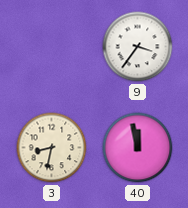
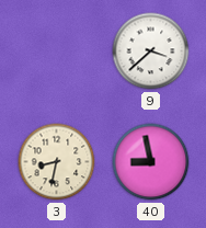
9: 3:36 -> 3:38 (151, 52)
40: 11:58 -> 8:58 (151, 162)
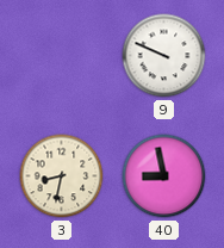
9: 3:38 -> 9:49 (164, 56)
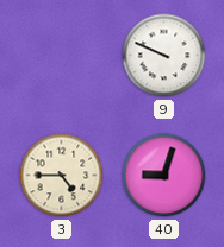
3: 8:32 -> 4:45 (62, 176)
40: 8:58 -> 9:03 (164, 176)
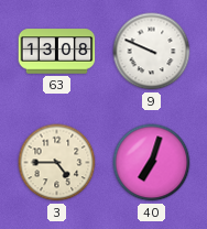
63: none -> 13:08 (57, 52)
40: 9:03 -> 7:03 (152, 163)
